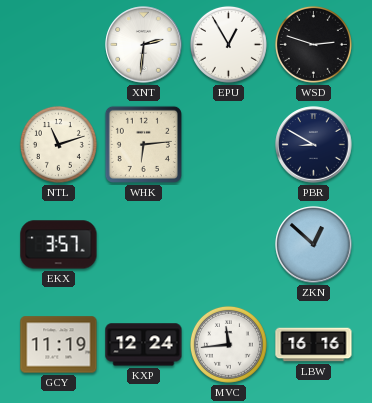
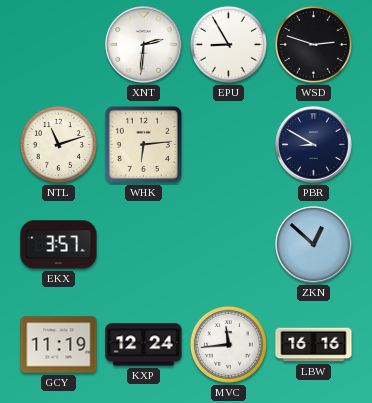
EPU: 12:55 -> 8:55 (228, 44)
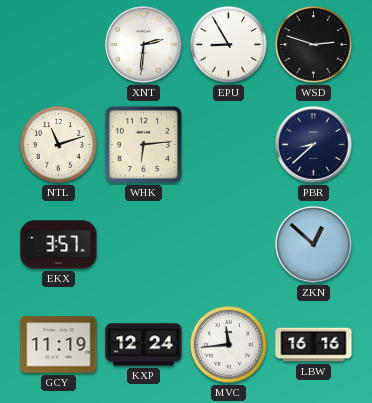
PBR: 8:50 -> 8:38 (314, 145)
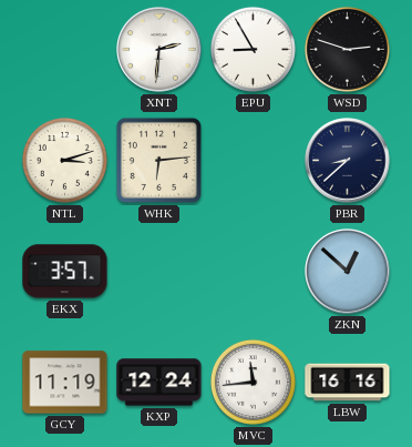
NTL: 11:12 -> 3:12 (64, 160)
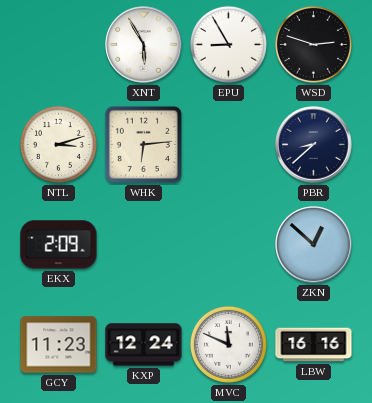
XNT: 2:31 -> 5:55 (144, 45)
EKX: 3:57 -> 2:09 (59, 245)
GCY: 11:19 -> 11:23 (59, 345)
MVC: 11:44 -> 11:49 (228, 344)
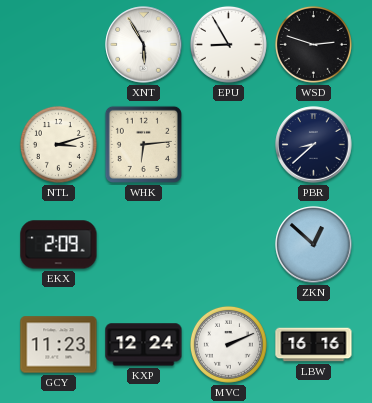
MVC: 11:49 -> 2:11 (228, 344)
